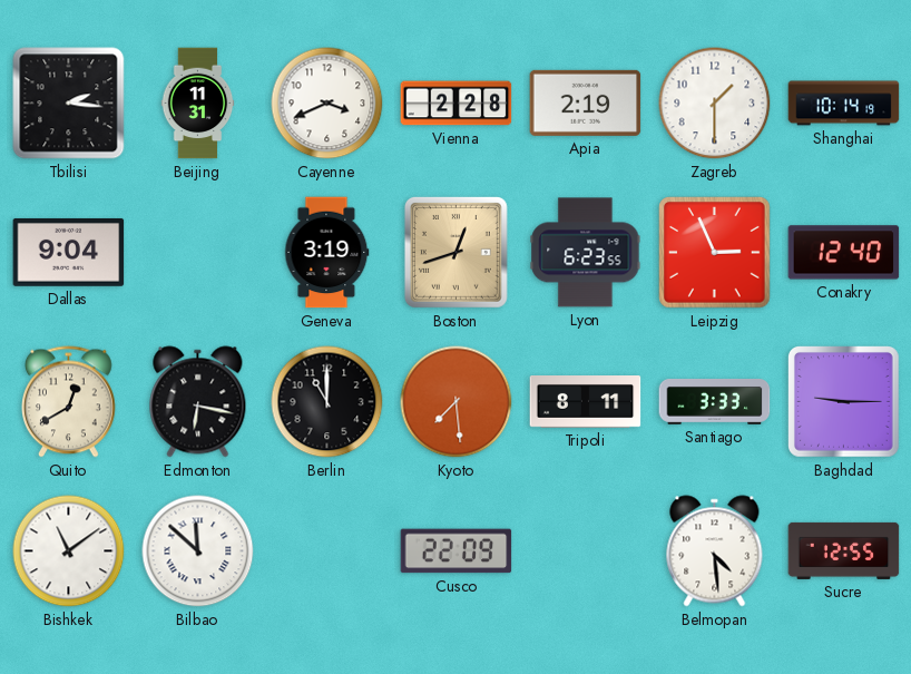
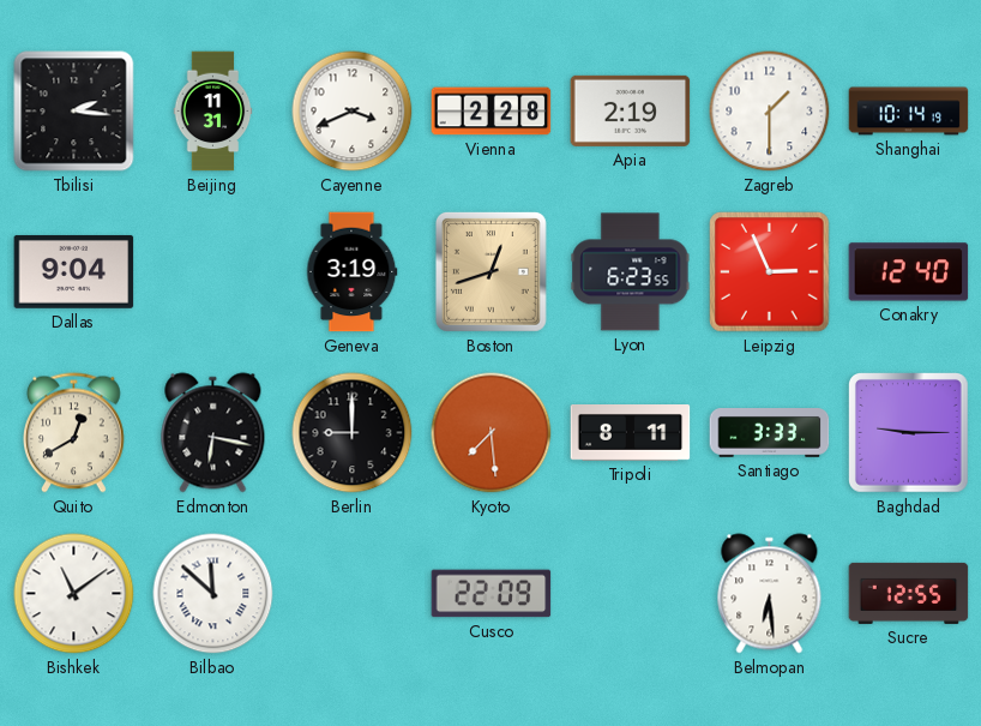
Berlin: 11:00 -> 9:00 (353, 433)
Belmopan: 4:29 -> 6:29 (770, 594)
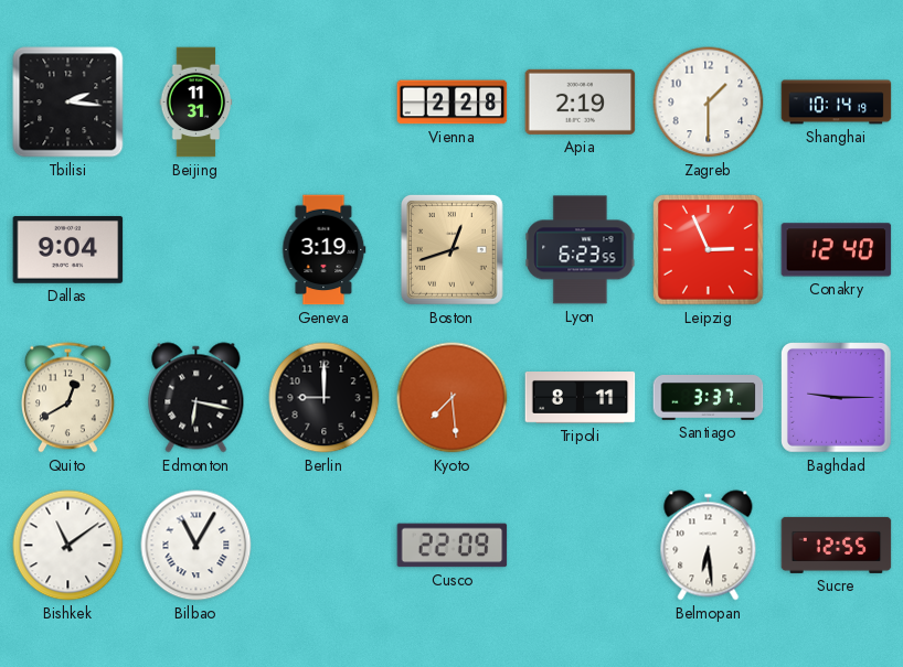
Cayenne: 3:41 -> none (353, 112)
Santiago: 3:33 -> 3:37 (709, 398)
Bilbao: 11:52 -> 11:05 (196, 546)
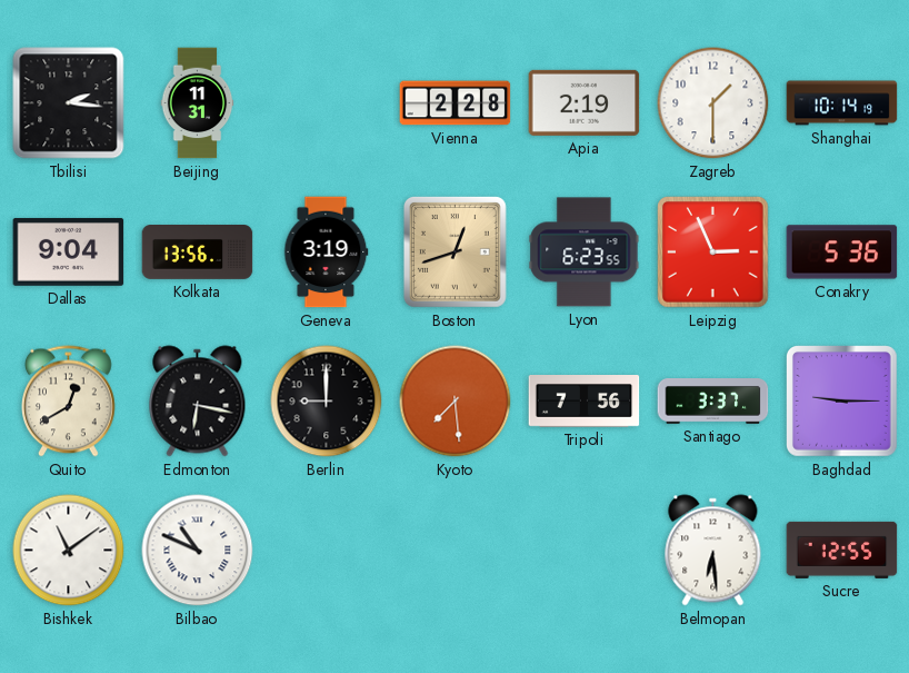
Kolkata: none -> 13:56 (198, 253)
Conakry: 12:40 -> 5:36 (842, 253)
Tripoli: 8:11 -> 7:56 (585, 402)
Bilbao: 11:05 -> 10:49 (198, 551)
Cusco: 22:09 -> none (453, 546)
